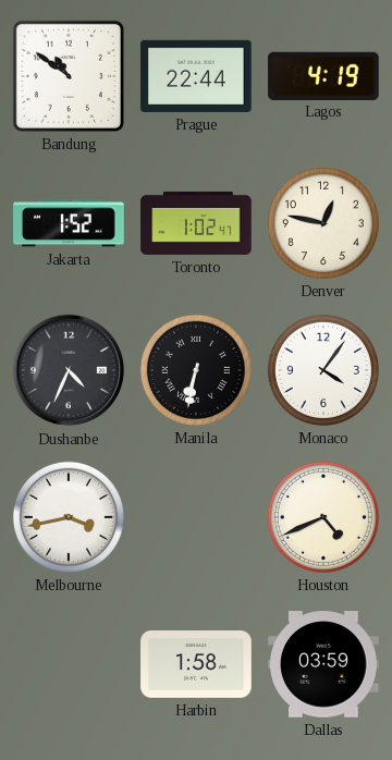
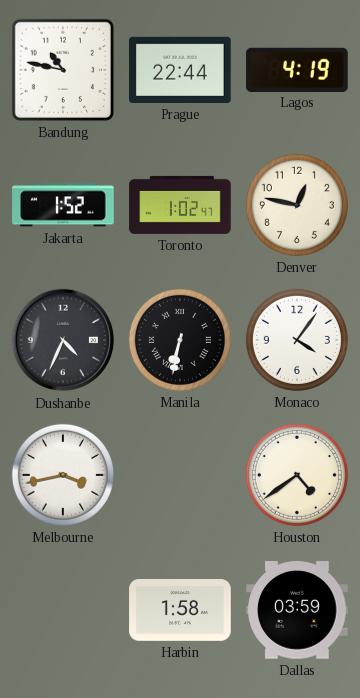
Bandung: 10:51 -> 10:47 (63, 70)
Houston: 4:41 -> 4:39 (297, 475)
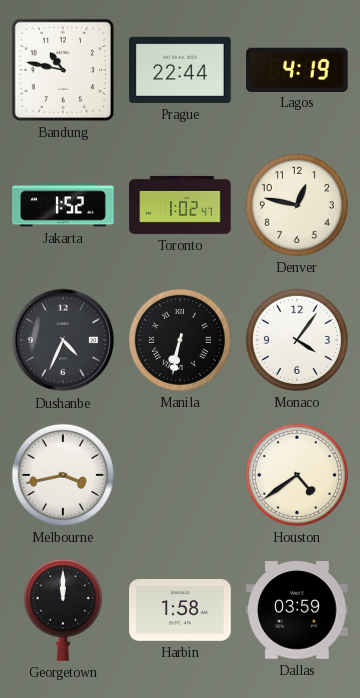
Georgetown: none -> 12:00 (63, 610)
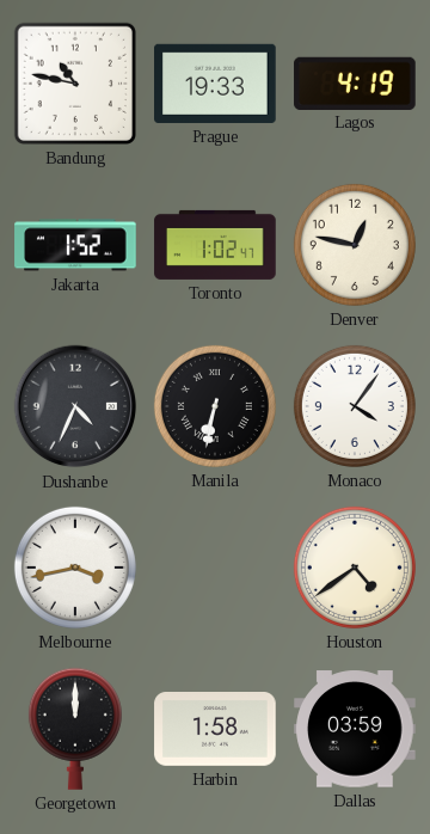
Prague: 22:44 -> 19:33 (215, 84)
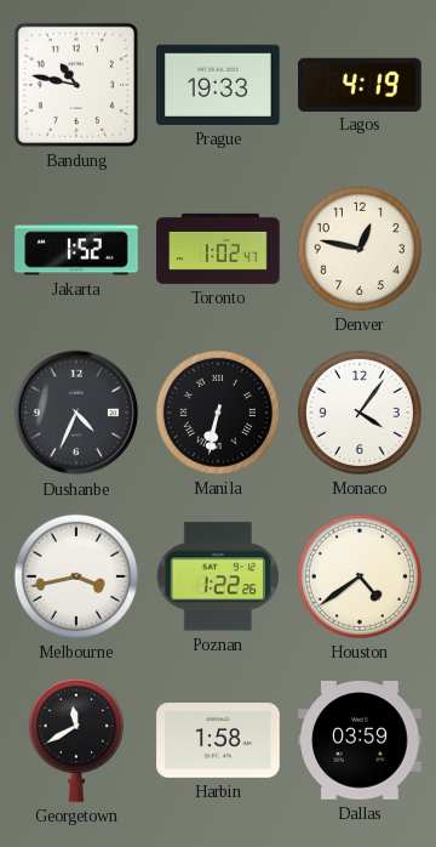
Poznan: none -> 1:22 (218, 576)
Georgetown: 12:00 -> 11:40 (76, 740)
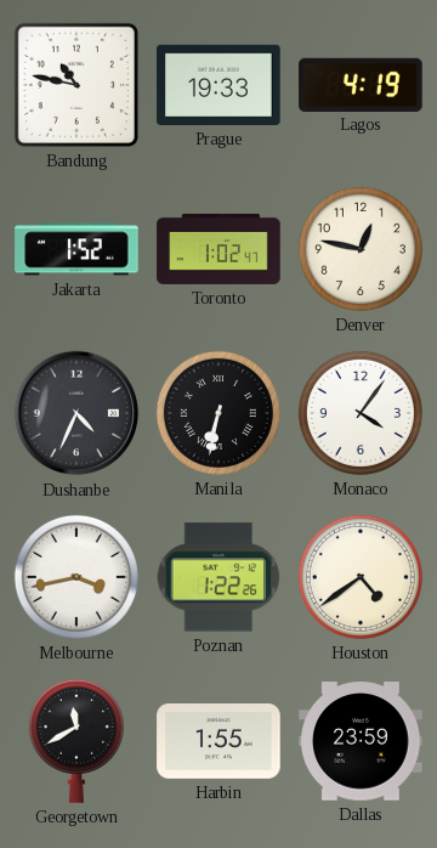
Harbin: 1:58 -> 1:55 (218, 742)
Dallas: 03:59 -> 23:59 (361, 741)
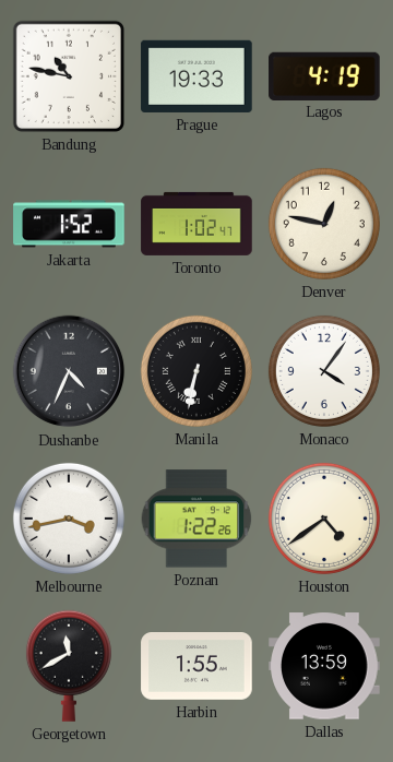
Dallas: 23:59 -> 13:59 (324, 666)
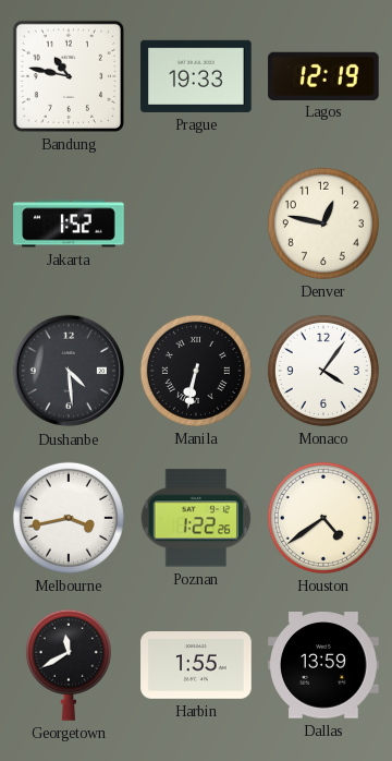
Lagos: 4:19 -> 12:19 (323, 75)
Toronto: 1:02 -> none (196, 224)
Dushanbe: 4:34 -> 4:29 (69, 371)
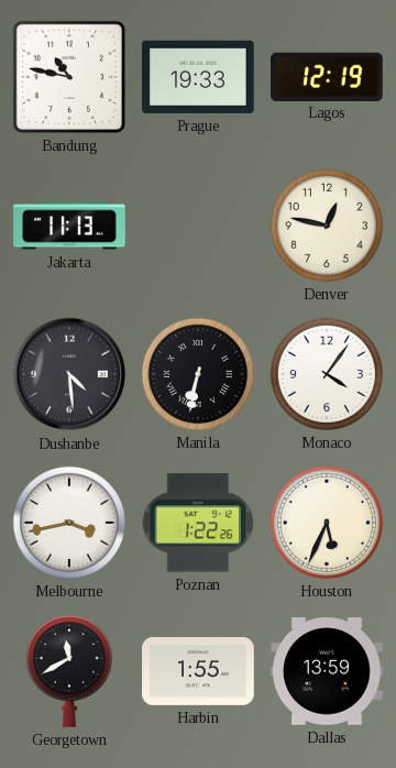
Jakarta: 1:52 -> 11:13 (69, 226)
Houston: 4:39 -> 5:34 (327, 523)
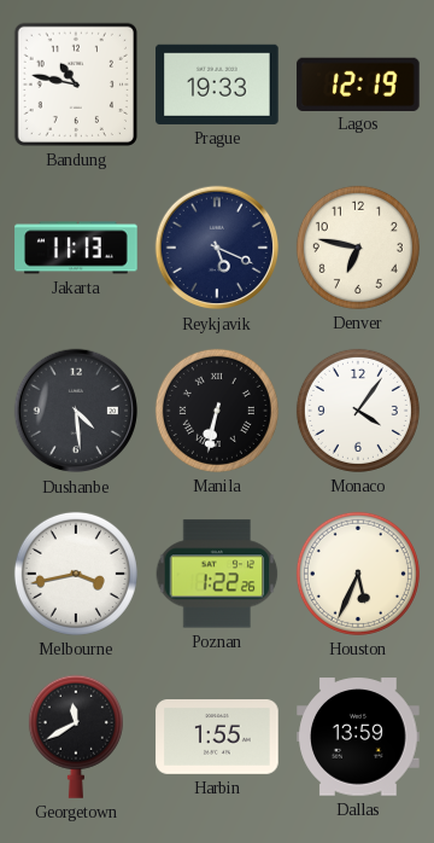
Reykjavik: none -> 5:19 (217, 248)
Denver: 12:47 -> 6:47 (358, 248)
